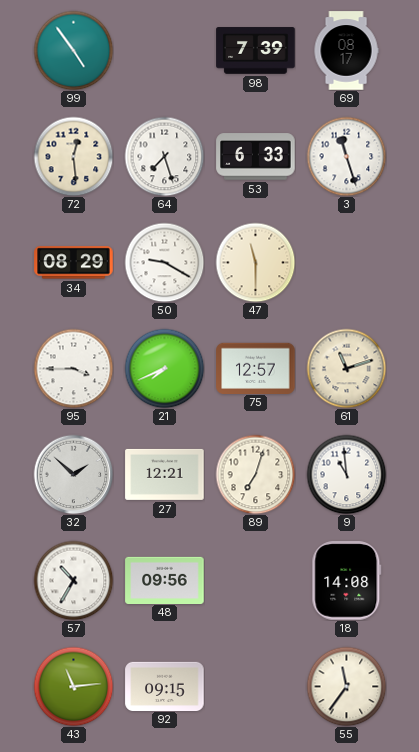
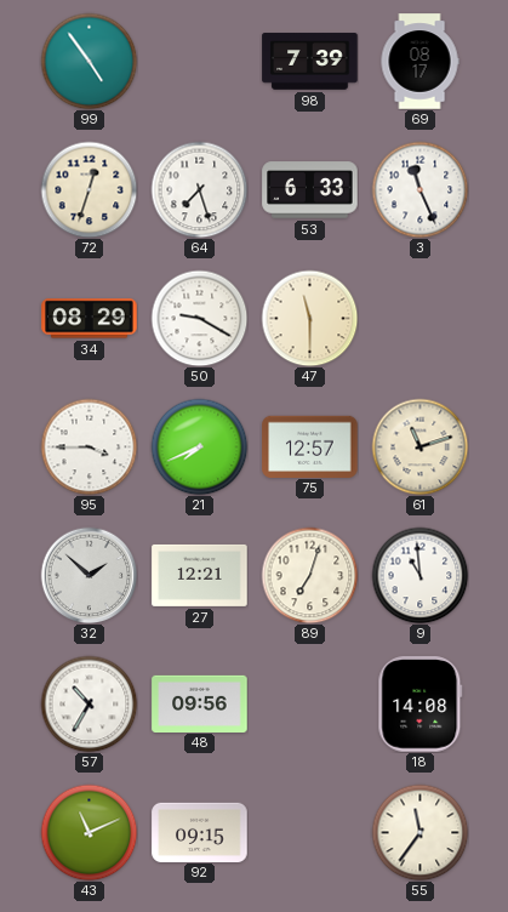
72: 12:29 -> 12:33 (89, 189)
3: 11:27 -> 11:26 (419, 189)
43: 11:14 -> 11:11 (89, 832)
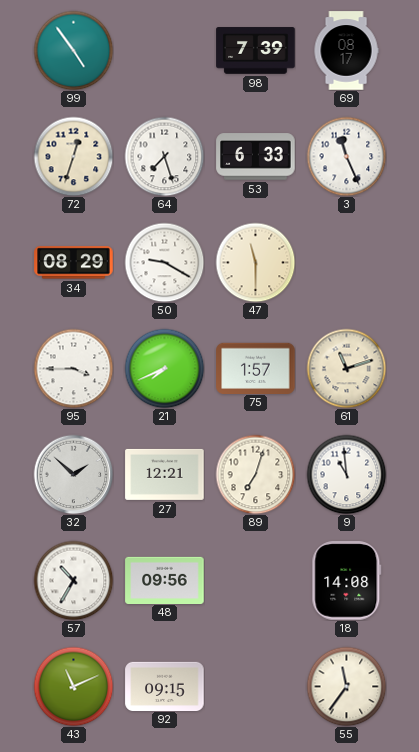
75: 12:57 -> 1:57 (256, 368)
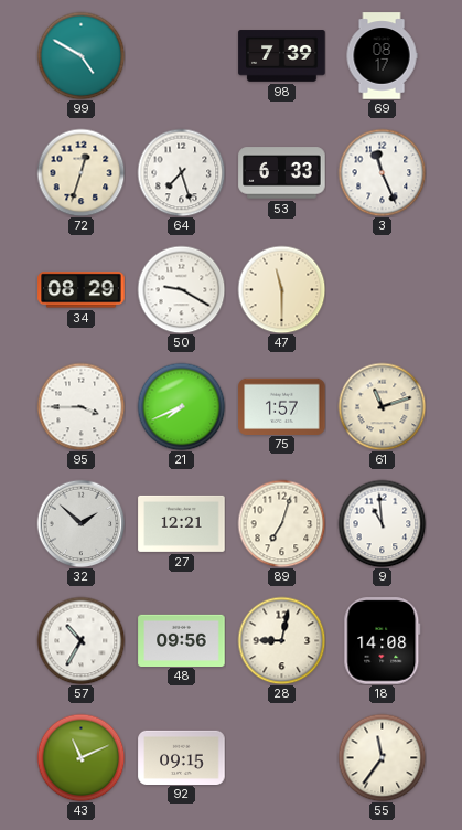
99: 4:54 -> 4:50 (80, 55)
28: none -> 9:02 (281, 640)
